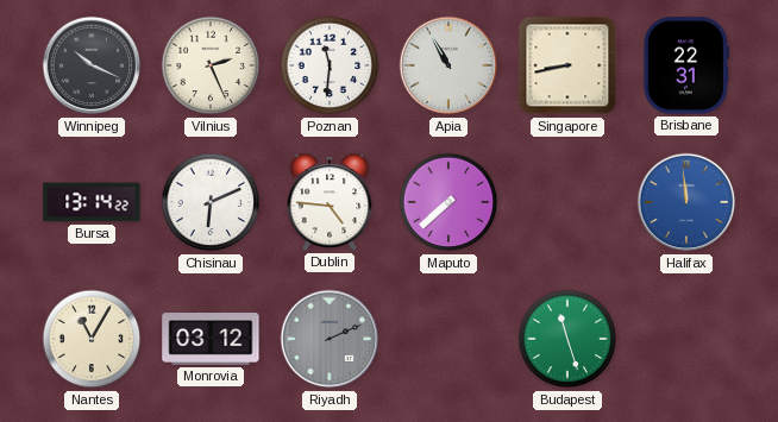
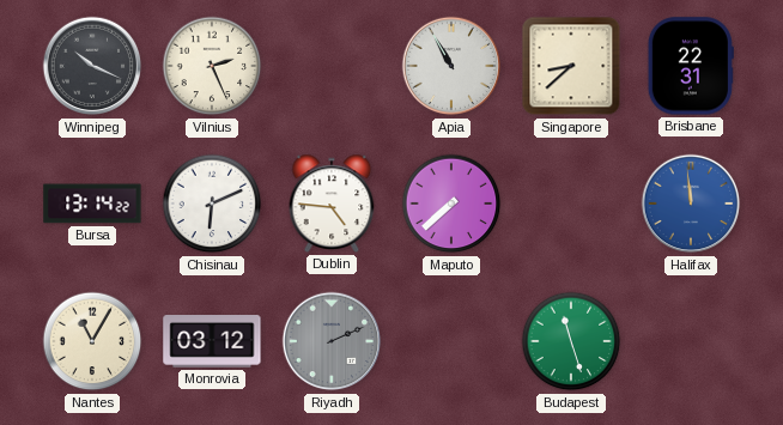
Poznan: 11:31 -> none (330, 65)
Singapore: 8:43 -> 8:38 (571, 66)
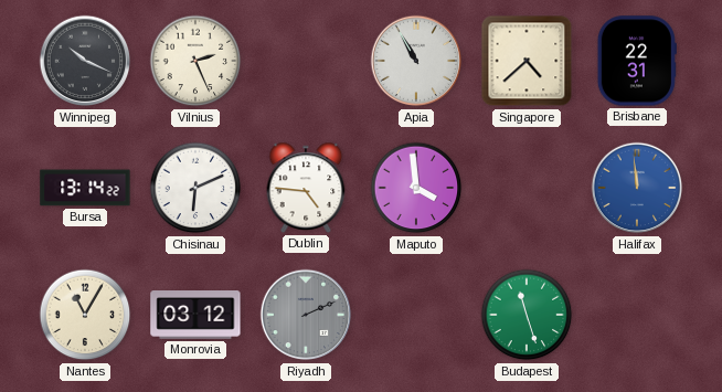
Singapore: 8:38 -> 4:38 (527, 61)
Maputo: 7:38 -> 3:59 (416, 188)
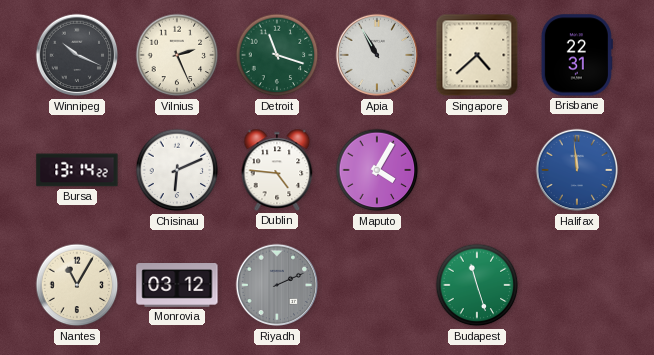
Detroit: none -> 11:18 (277, 55)
Maputo: 3:59 -> 4:05 (377, 170)
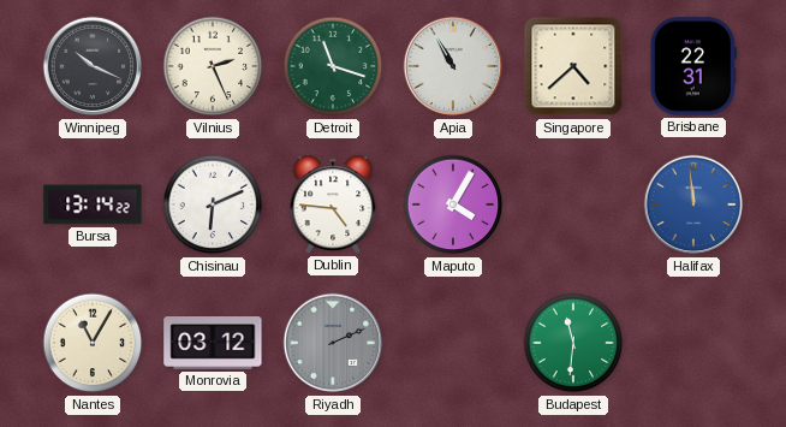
Budapest: 11:27 -> 11:31 (573, 343)
